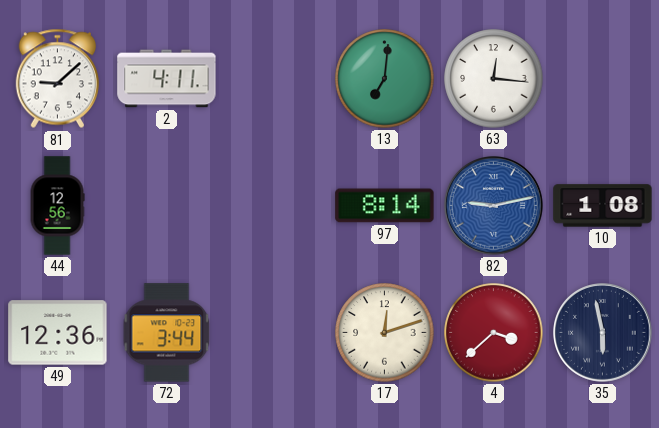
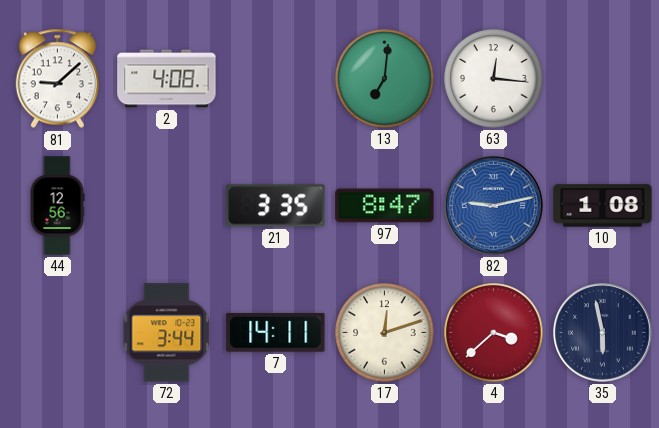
2: 4:11 -> 4:08 (167, 79)
21: none -> 3:35 (276, 206)
97: 8:14 -> 8:47 (385, 206)
49: 12:36 -> none (58, 333)
7: none -> 14:11 (276, 333)
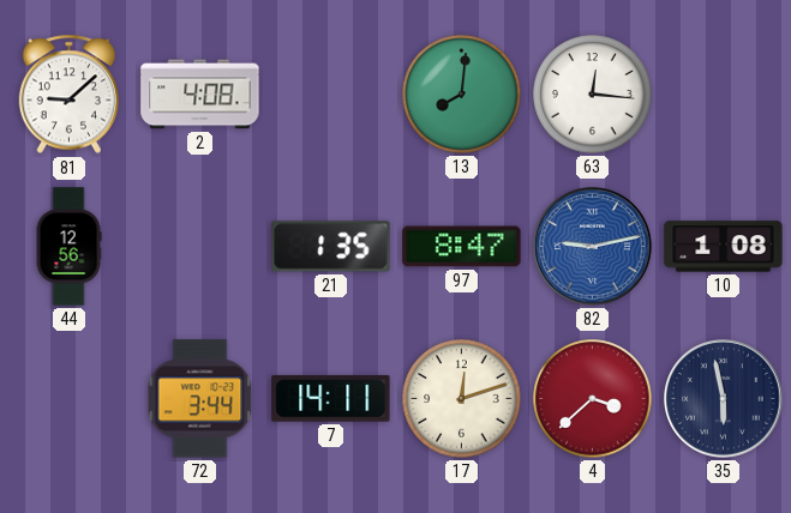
13: 7:01 -> 8:01 (462, 95)
21: 3:35 -> 1:35 (331, 247)
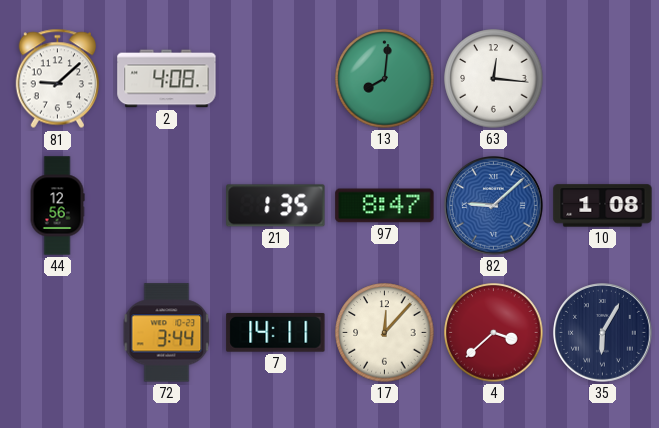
82: 9:13 -> 9:08 (494, 206)
17: 12:12 -> 12:07 (385, 333)
35: 5:58 -> 6:05 (603, 333)
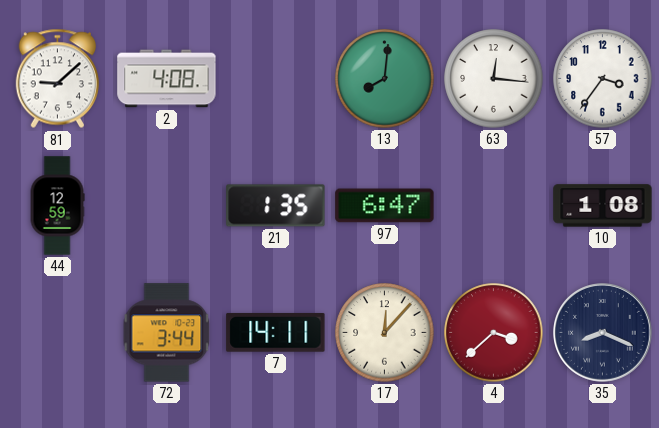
57: none -> 3:36 (603, 79)
44: 12:56 -> 12:59 (57, 206)
97: 8:47 -> 6:47 (385, 206)
82: 9:08 -> none (494, 206)
35: 6:05 -> 8:19 (603, 333)
